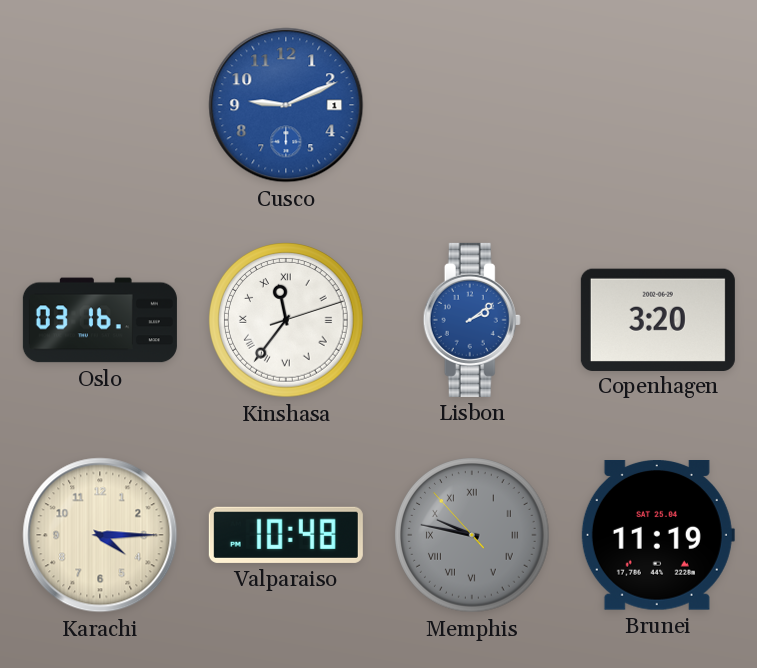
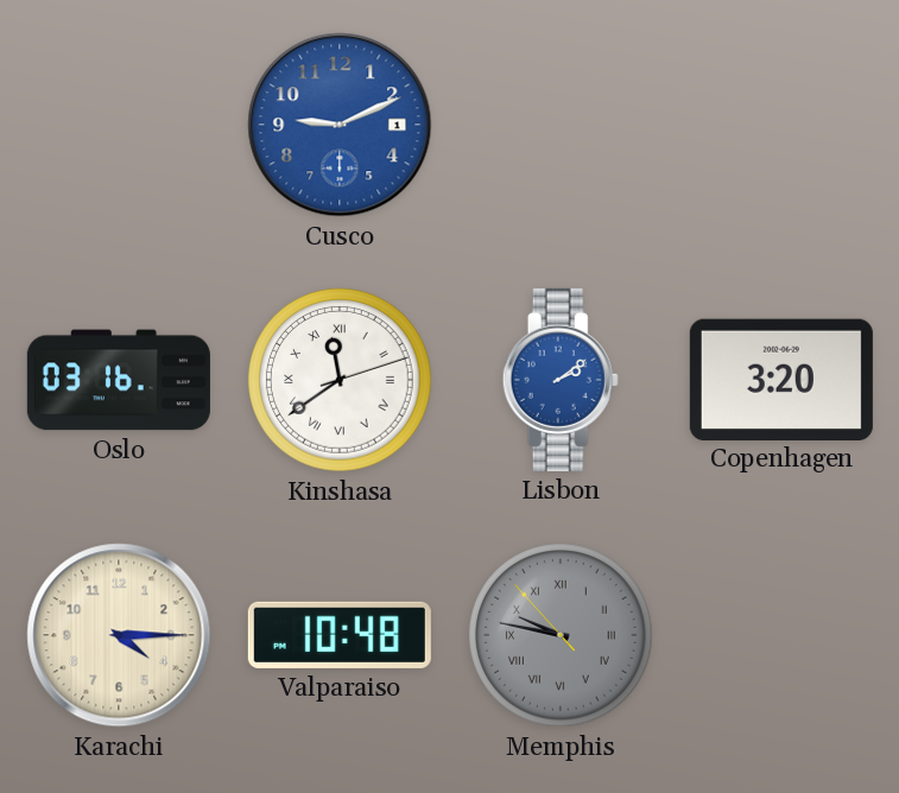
Kinshasa: 11:36 -> 11:39 (340, 380)
Brunei: 11:19 -> none (658, 536)
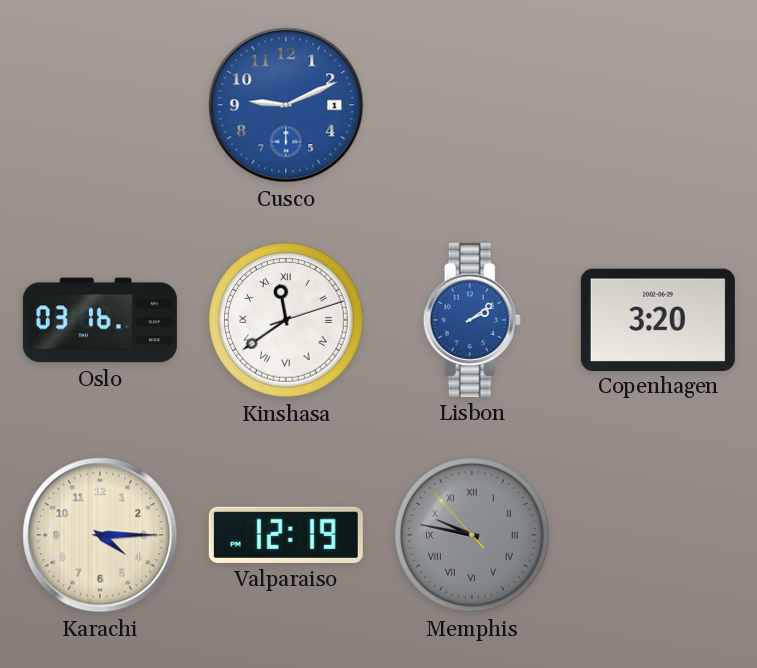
Valparaiso: 10:48 -> 12:19 (286, 535)
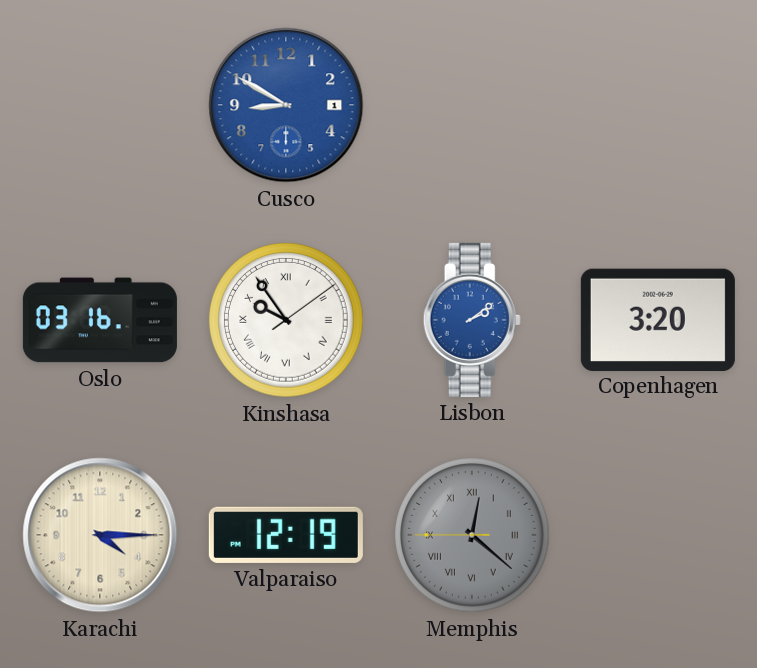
Cusco: 9:11 -> 8:50 (286, 105)
Kinshasa: 11:39 -> 9:54 (286, 320)
Memphis: 9:46 -> 12:21 (472, 535)
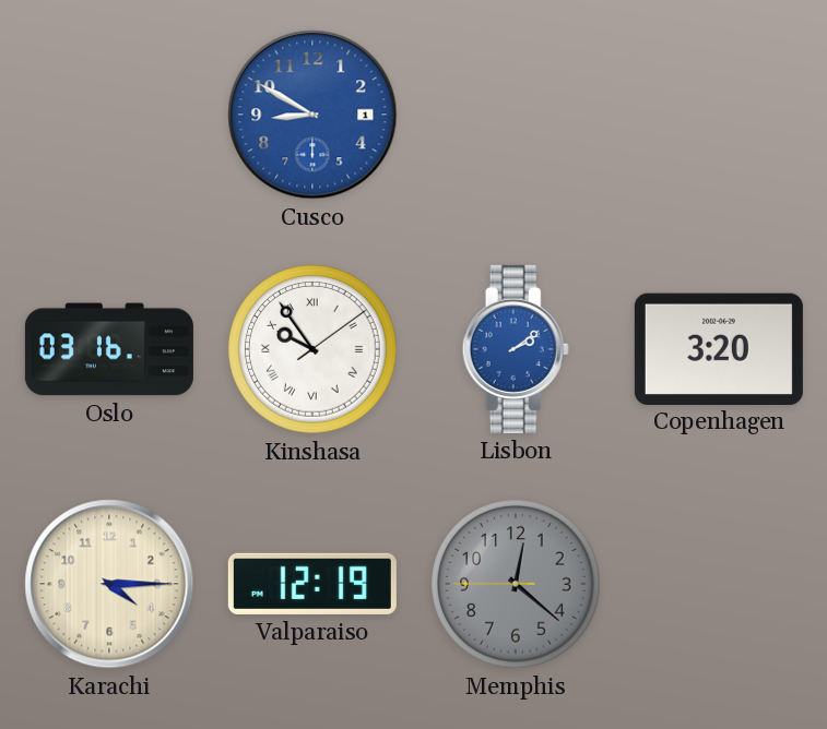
Memphis numerals: Roman -> Arabic (516, 584)
